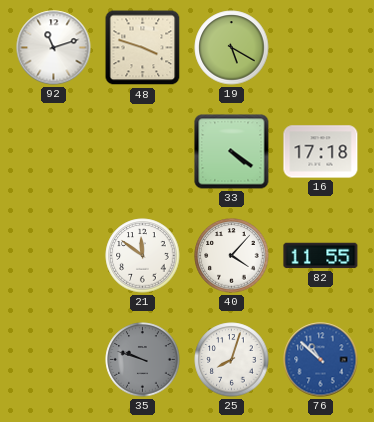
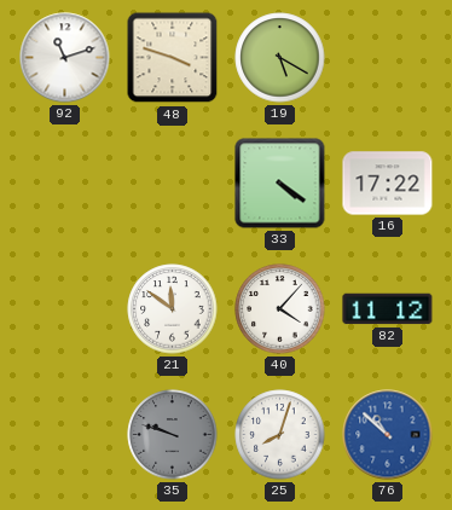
16: 17:18 -> 17:22 (388, 184)
82: 11:55 -> 11:12 (388, 309)
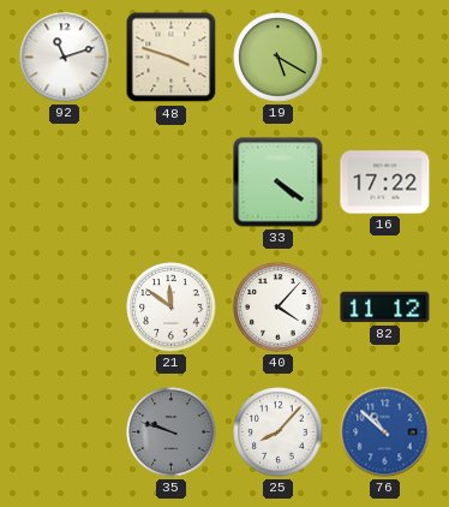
25: 8:03 -> 8:07 (279, 433)
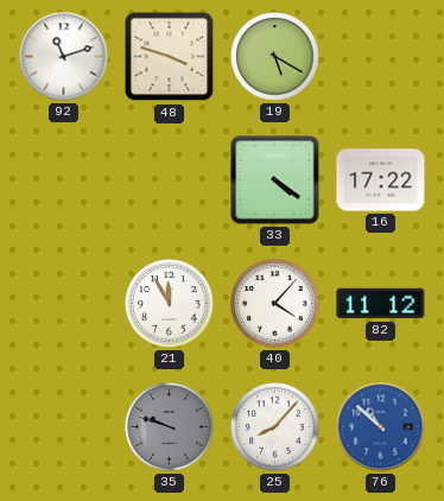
21: 11:51 -> 11:55 (170, 304)
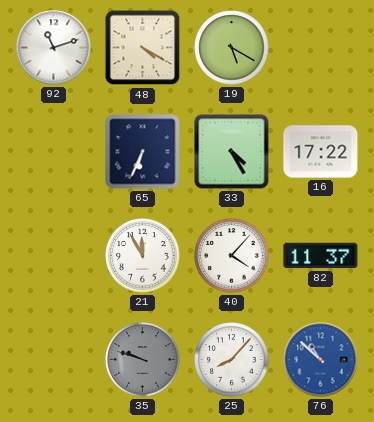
48: 3:48 -> 4:20 (143, 48)
65: none -> 6:34 (143, 152)
33: 4:21 -> 4:25 (232, 152)
82: 11:12 -> 11:37 (321, 256)
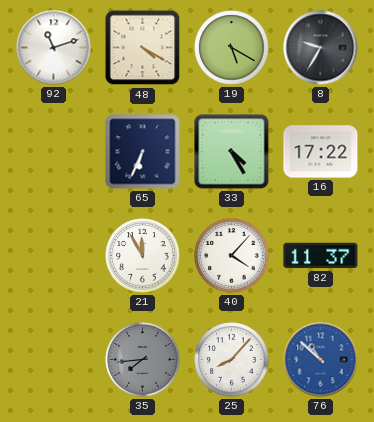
8: none -> 9:35 (321, 48)
35: 9:48 -> 7:44 (143, 360)
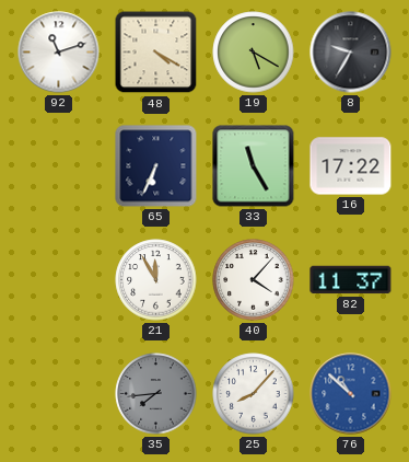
33: 4:25 -> 11:25 (254, 166)
